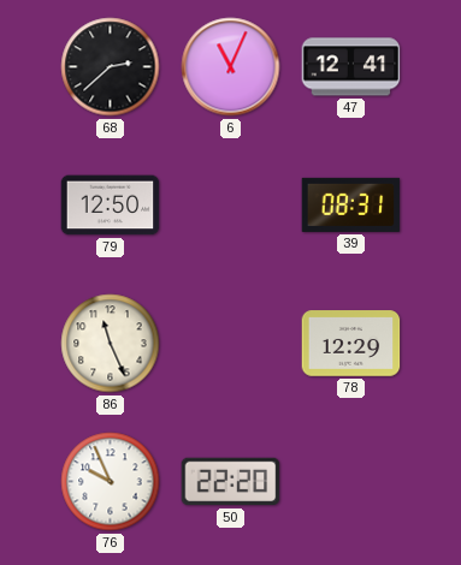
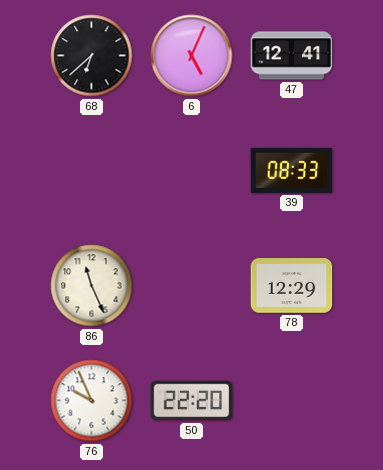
68: 2:38 -> 6:38 (92, 56)
6: 11:04 -> 5:04 (192, 56)
79: 12:50 -> none (111, 206)
39: 08:31 -> 08:33 (292, 170)
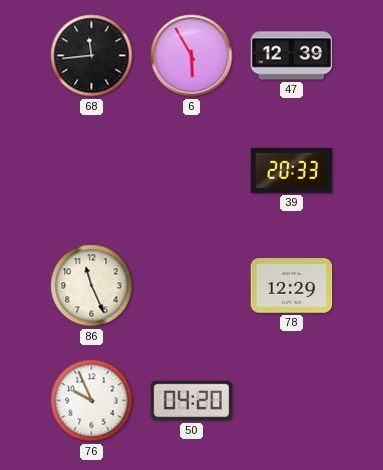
68: 6:38 -> 11:44 (92, 56)
6: 5:04 -> 5:55 (192, 56)
47: 12:41 -> 12:39 (292, 56)
39: 08:33 -> 20:33 (292, 170)
50: 22:20 -> 04:20 (192, 401)
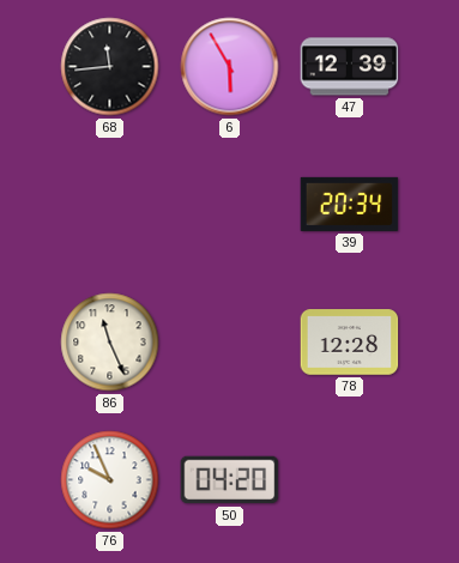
39: 20:33 -> 20:34 (350, 204)
78: 12:29 -> 12:28 (350, 343)
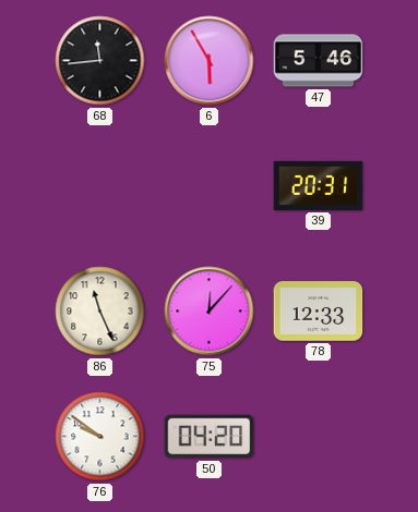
47: 12:39 -> 5:46 (319, 61)
39: 20:34 -> 20:31 (319, 185)
75: none -> 12:07 (210, 312)
78: 12:28 -> 12:33 (319, 312)
76: 9:56 -> 9:51 (100, 437)
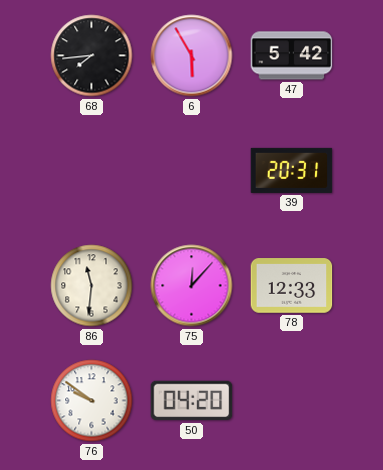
68: 11:44 -> 7:44 (92, 56)
47: 5:46 -> 5:42 (292, 56)
86: 11:26 -> 11:31 (92, 286)
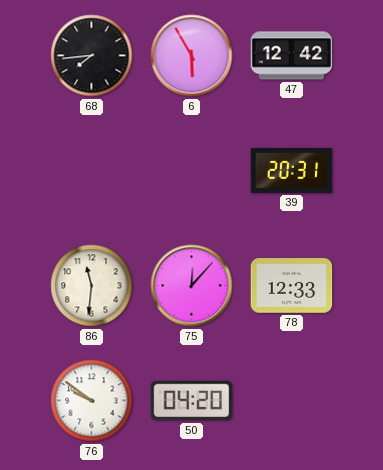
47: 5:42 -> 12:42 (292, 56)
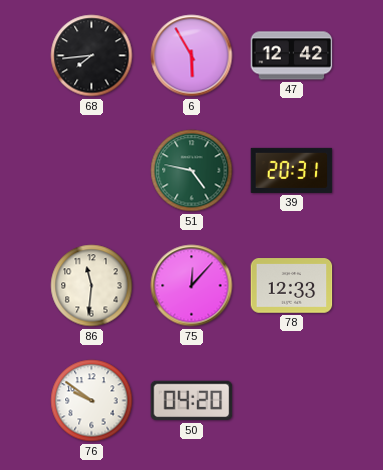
51: none -> 4:47 (192, 171)
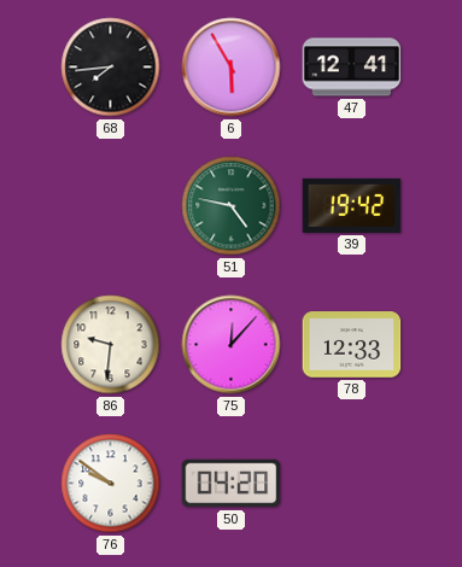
47: 12:42 -> 12:41 (352, 68)
39: 20:31 -> 19:42 (352, 205)
86: 11:31 -> 9:31 (111, 345)
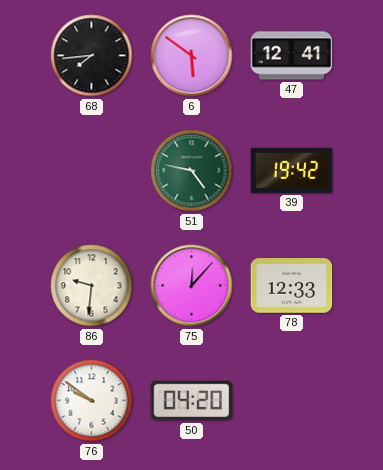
6: 5:55 -> 5:51 (192, 56)
